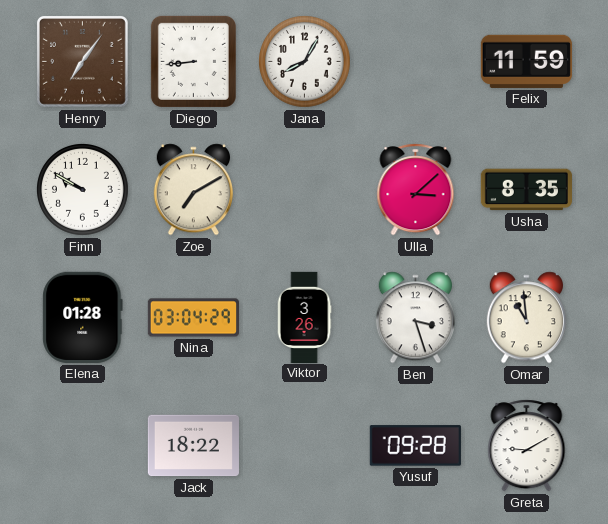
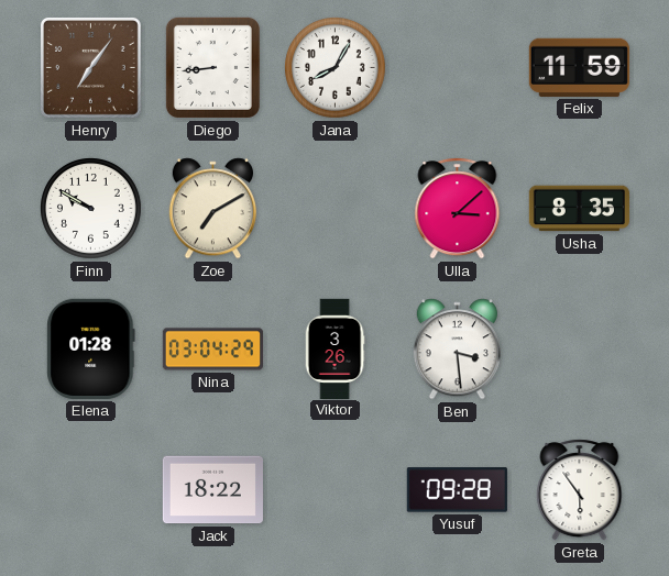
Ben: 3:27 -> 3:29 (457, 350)
Omar: 10:59 -> none (526, 318)
Greta: 9:10 -> 5:54 (580, 490)
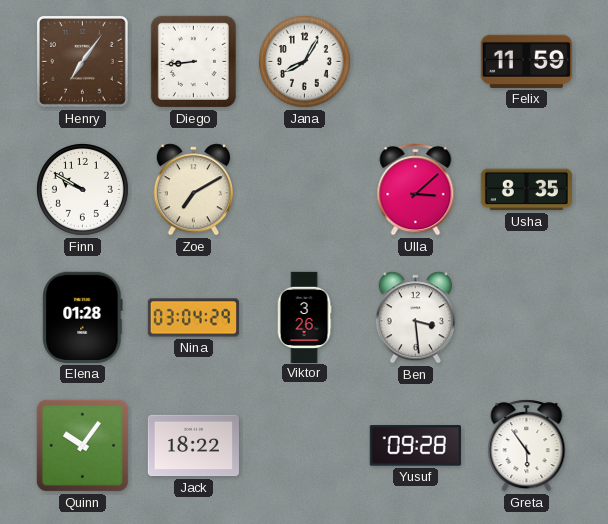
Quinn: none -> 10:06 (82, 445)
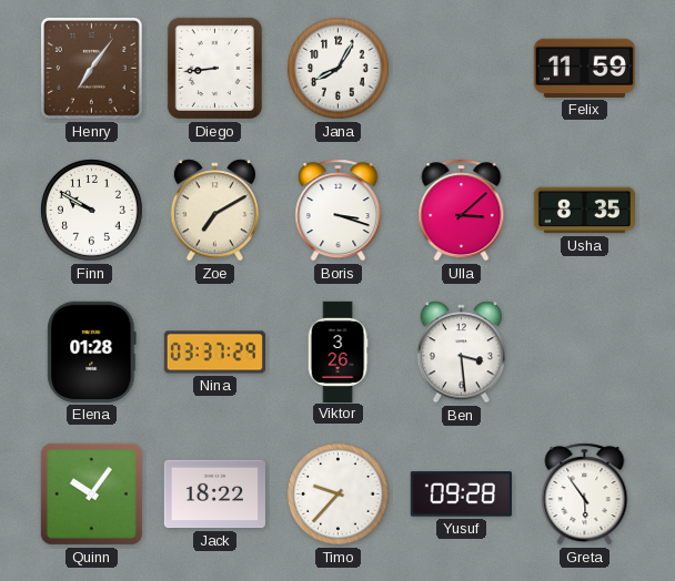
Boris: none -> 3:18 (339, 211)
Nina: 03:04 -> 03:37 (214, 353)
Timo: none -> 9:37 (339, 495)
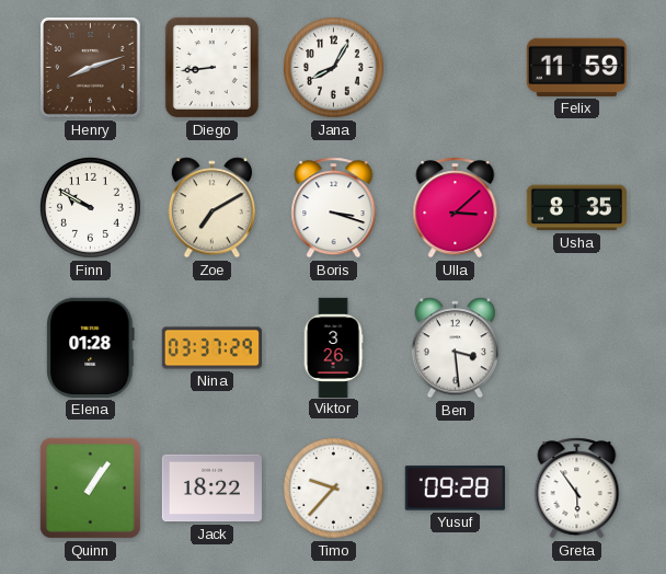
Henry: 7:06 -> 8:12 (90, 67)
Quinn: 10:06 -> 1:06 (90, 487)
